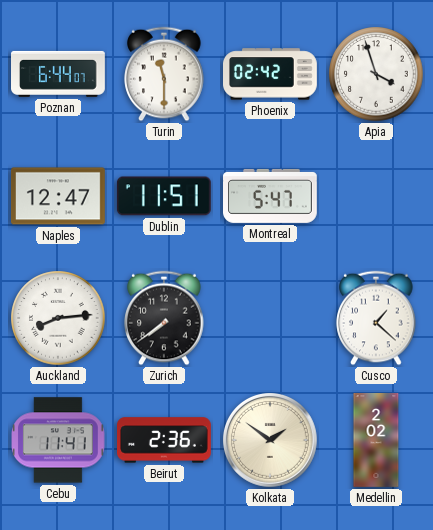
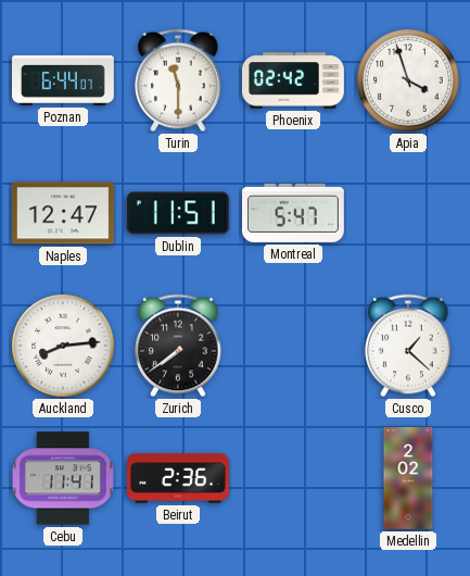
Kolkata: 1:51 -> none (271, 441)
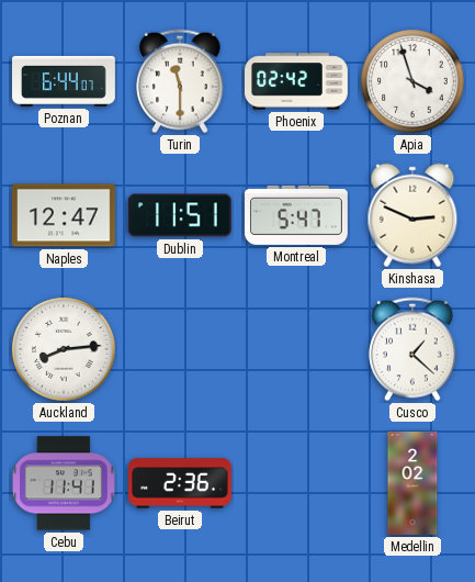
Kinshasa: none -> 2:49 (412, 215)
Zurich: 7:39 -> none (178, 346)
